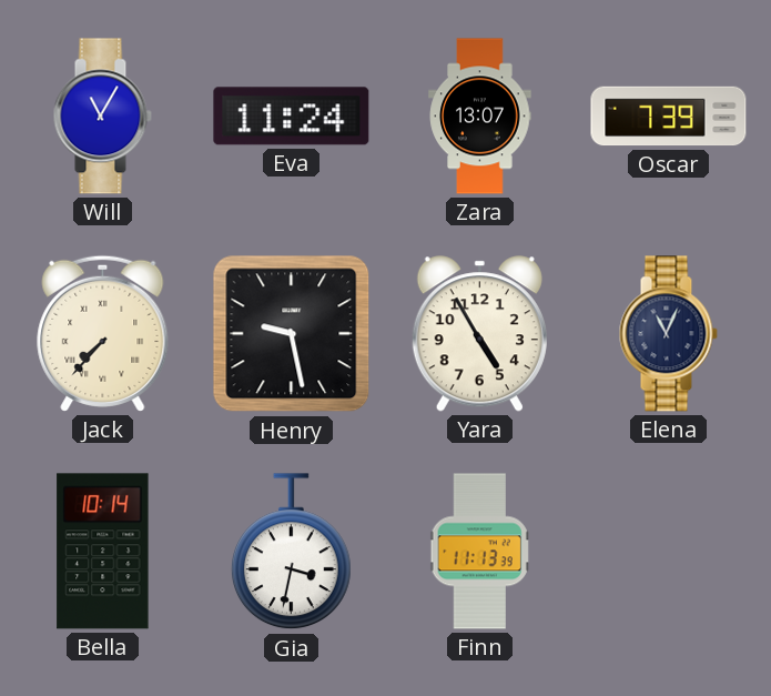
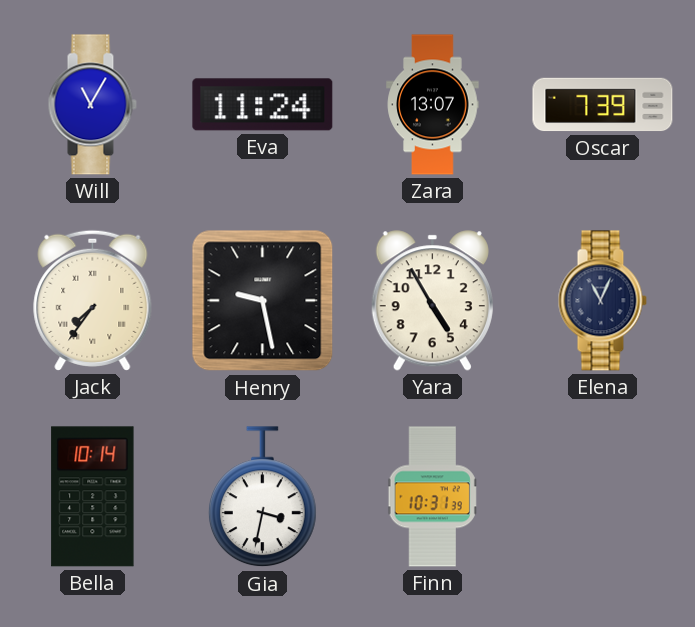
Jack: 7:37 -> 7:36 (93, 300)
Finn: 11:13 -> 10:31 (433, 497)
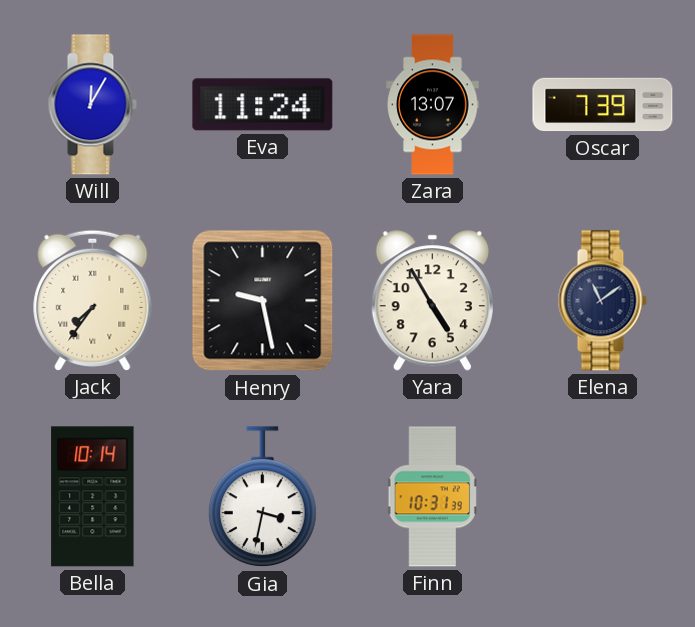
Will: 11:05 -> 12:05 (92, 105)
Elena: 11:04 -> 11:09 (602, 301)
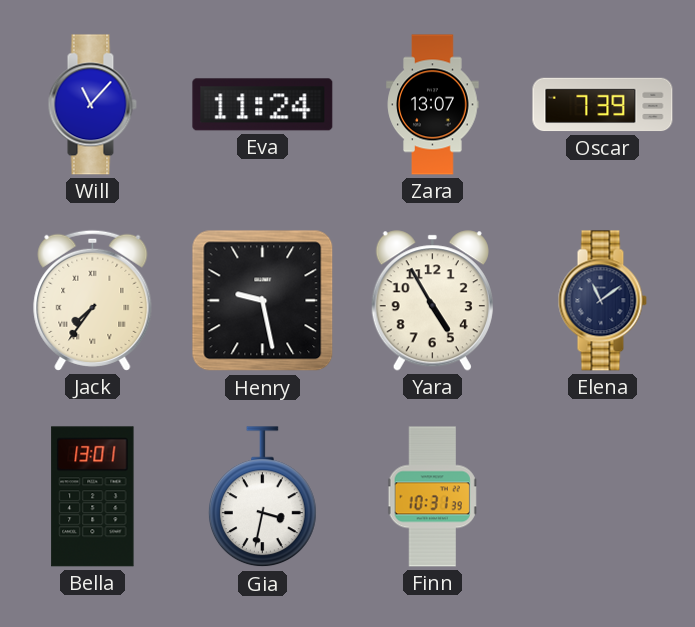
Will: 12:05 -> 11:07 (92, 105)
Bella: 10:14 -> 13:01 (93, 497)
